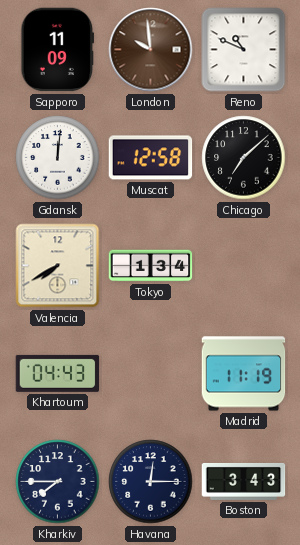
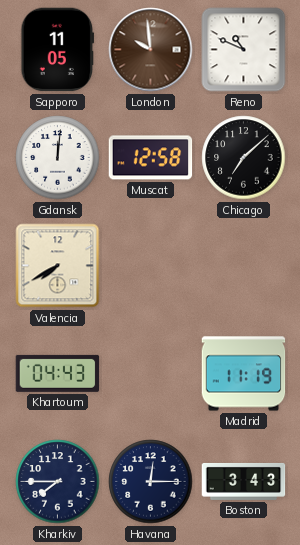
Sapporo: 11:09 -> 11:05 (58, 50)
Tokyo: 1:34 -> none (151, 266)
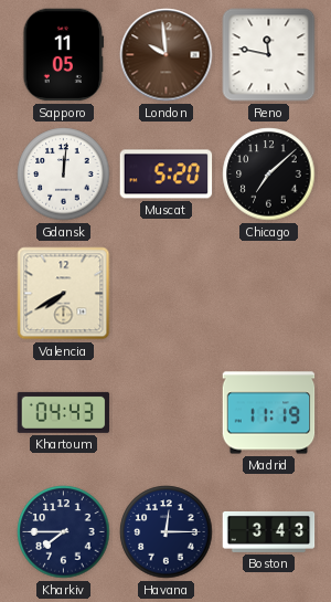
Reno: 10:49 -> 11:47 (269, 55)
Muscat: 12:58 -> 5:20 (167, 175)
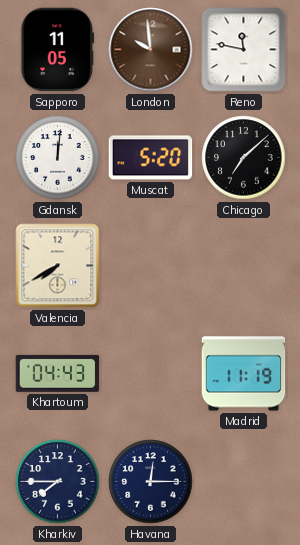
Boston: 3:43 -> none (269, 531)
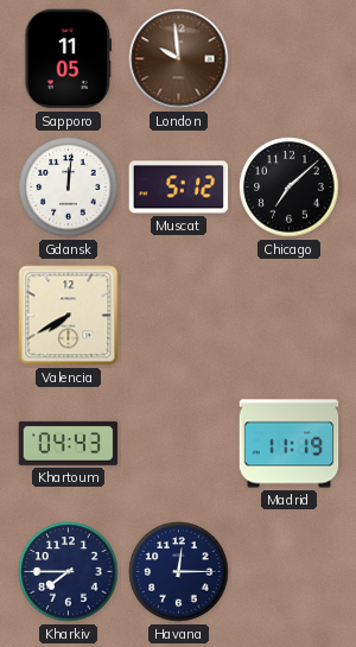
Reno: 11:47 -> none (244, 50)
Muscat: 5:20 -> 5:12 (179, 188)
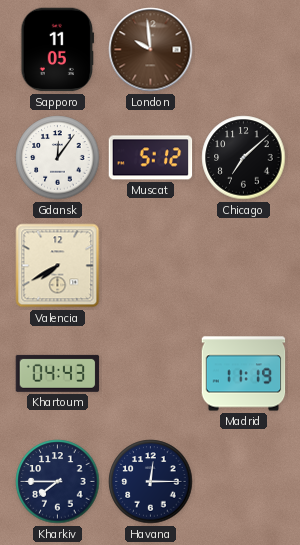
Gdansk: 12:01 -> 12:06 (58, 158)
